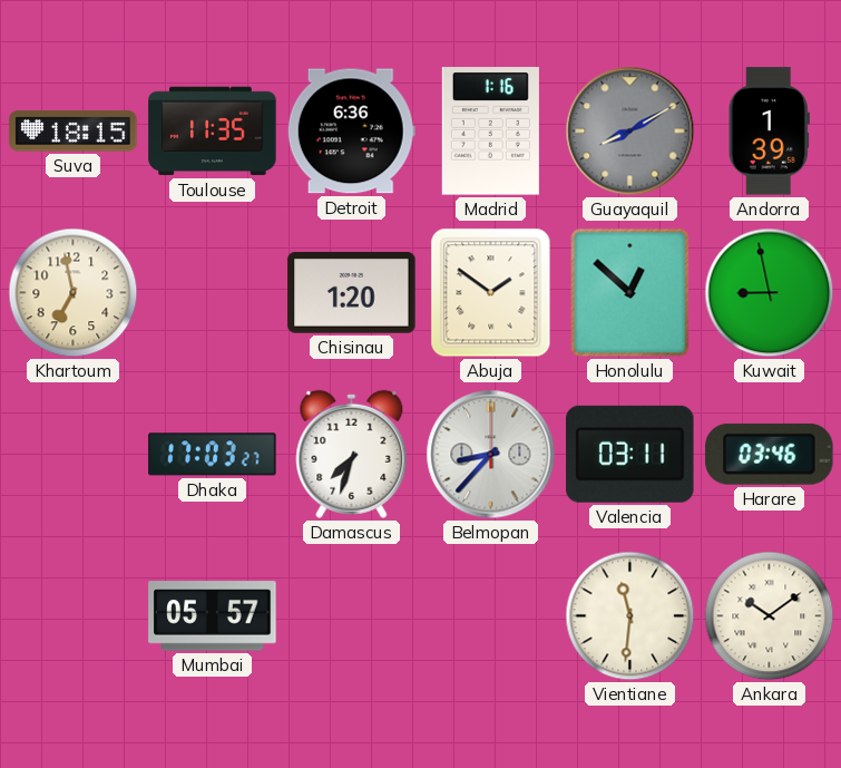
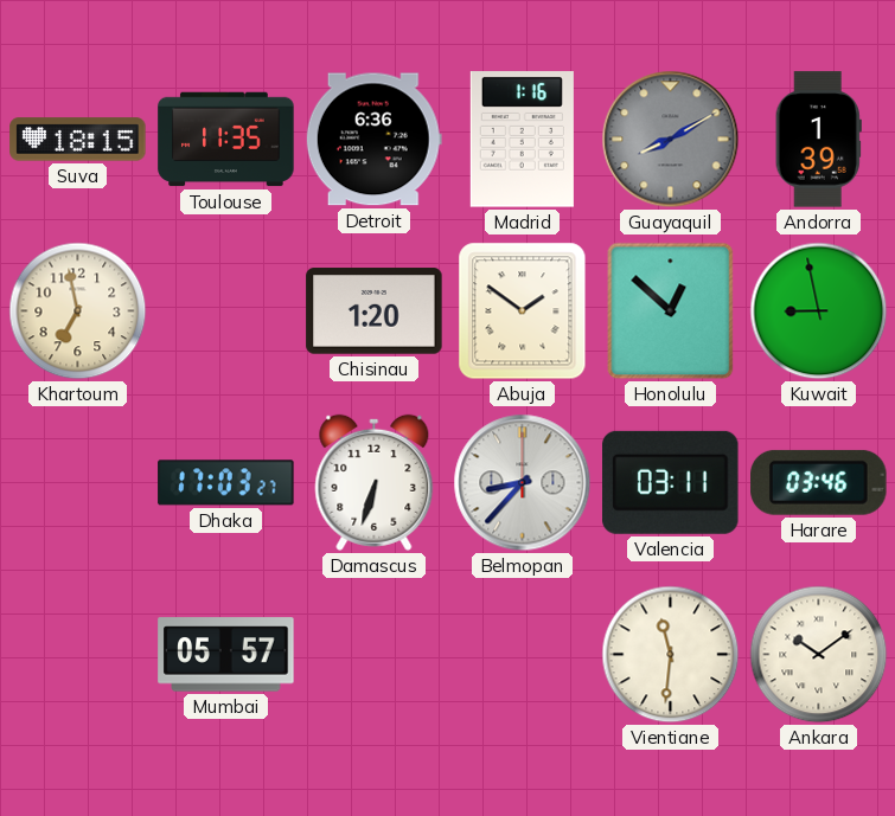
Damascus: 7:33 -> 6:33 (375, 482)
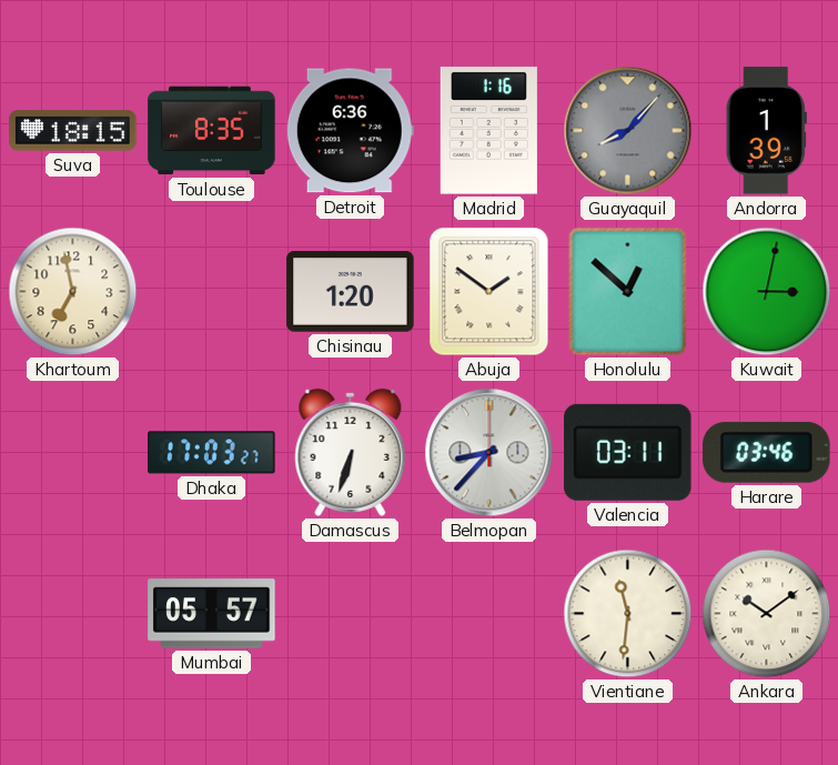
Toulouse: 11:35 -> 8:35 (212, 131)
Guayaquil: 8:10 -> 8:07 (628, 131)
Kuwait: 8:58 -> 3:02 (767, 292)
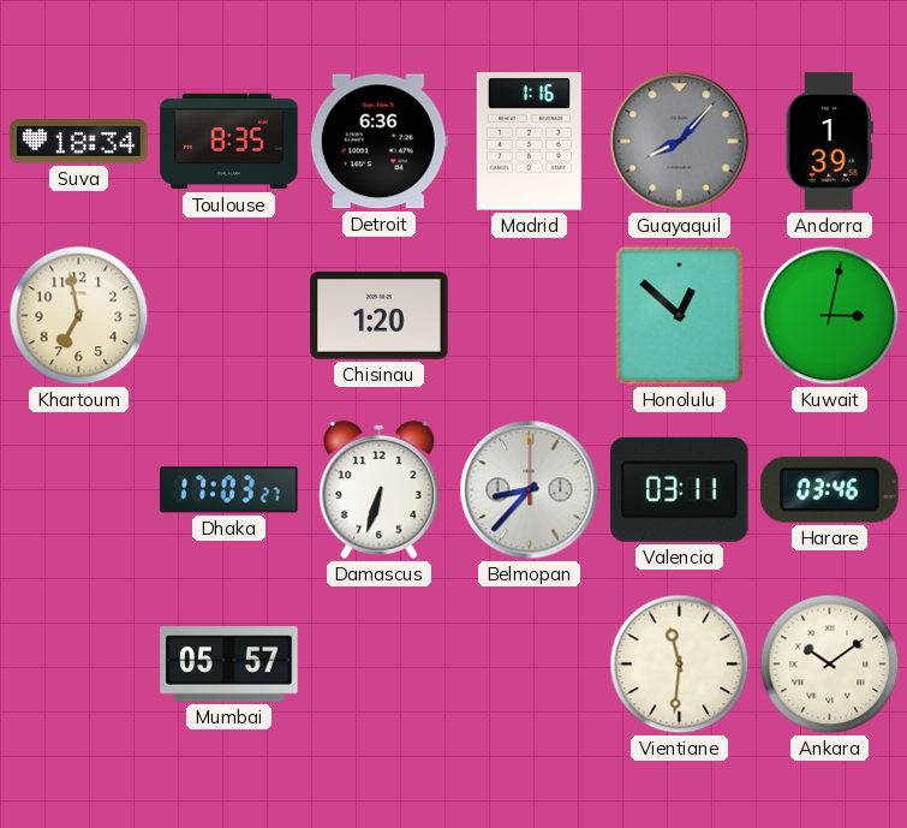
Suva: 18:15 -> 18:34 (79, 142)
Abuja: 1:51 -> none (489, 292)
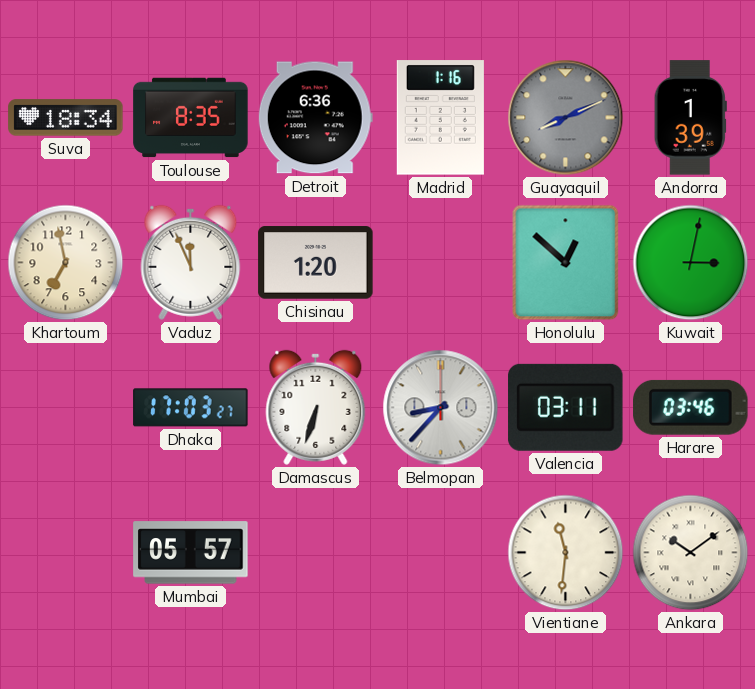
Guayaquil: 8:07 -> 8:11 (566, 118)
Vaduz: none -> 11:56 (191, 262)
